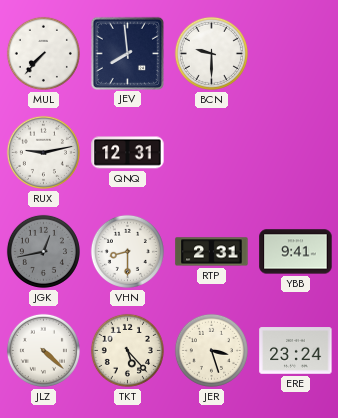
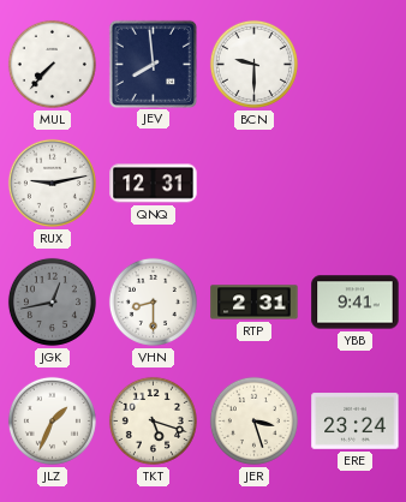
JLZ: 4:22 -> 1:34 (52, 420)
TKT: 5:23 -> 5:18 (153, 420)
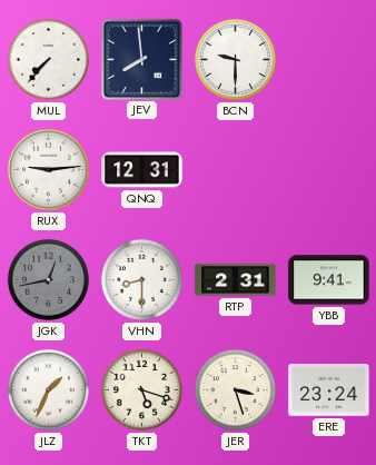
RUX: 9:13 -> 9:14 (48, 169)
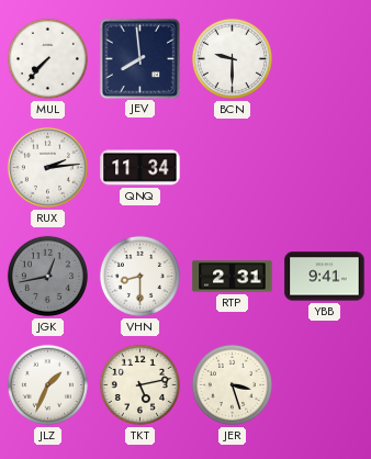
RUX: 9:14 -> 2:14 (47, 167)
QNQ: 12:31 -> 11:34 (140, 168)
TKT: 5:18 -> 5:13 (139, 384)
ERE: 23:24 -> none (329, 390)
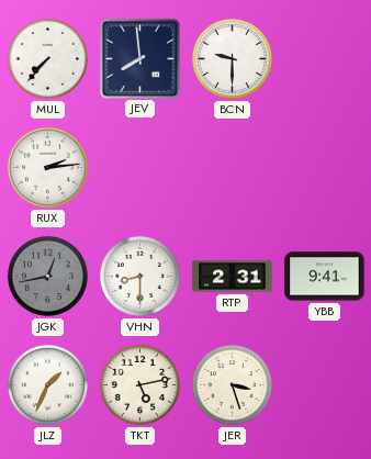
QNQ: 11:34 -> none (140, 168)
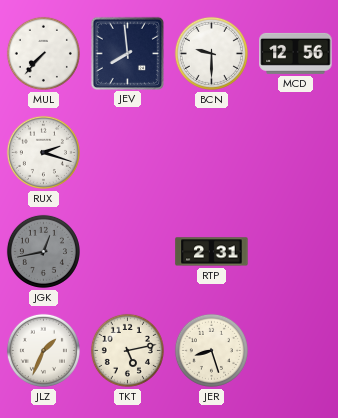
MCD: none -> 12:56 (296, 53)
RUX: 2:14 -> 2:18 (43, 152)
VHN: 8:30 -> none (139, 276)
YBB: 9:41 -> none (325, 277)
JER: 3:27 -> 8:27 (211, 350)
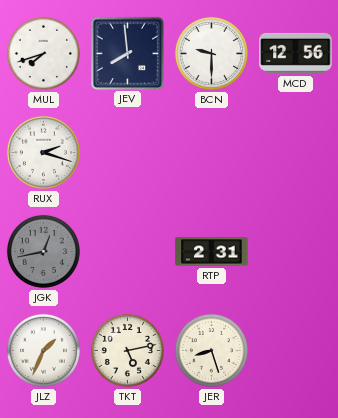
MUL: 7:37 -> 7:42 (43, 53)
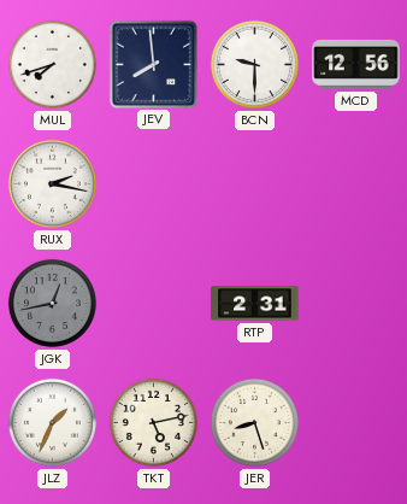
RUX: 2:18 -> 2:17 (52, 183)
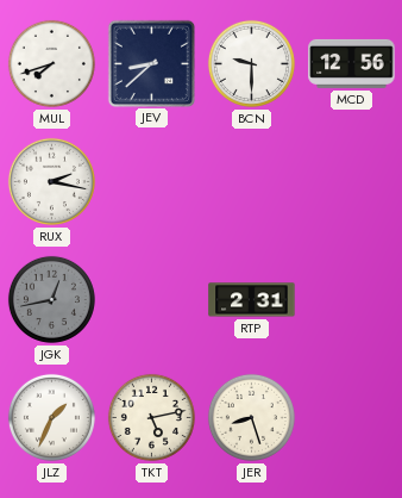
JEV: 7:59 -> 8:38 (151, 63)
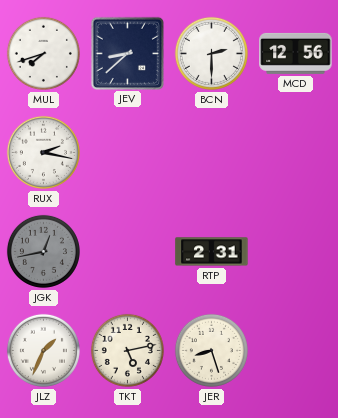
BCN: 9:30 -> 2:30 (211, 53)
